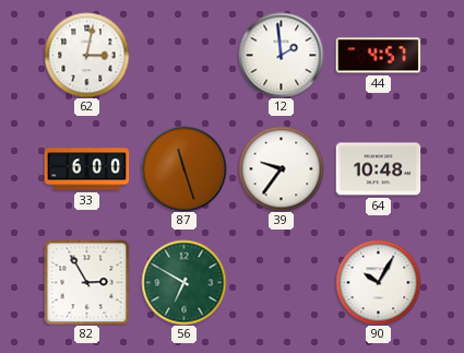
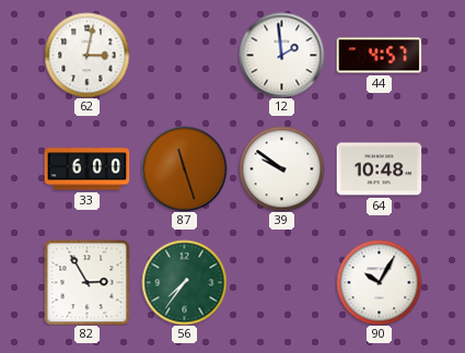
39: 9:36 -> 9:51 (281, 168)
56: 6:50 -> 7:36 (184, 282)
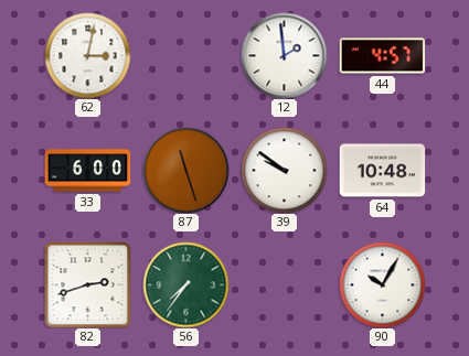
82: 2:55 -> 2:42 (87, 284)
